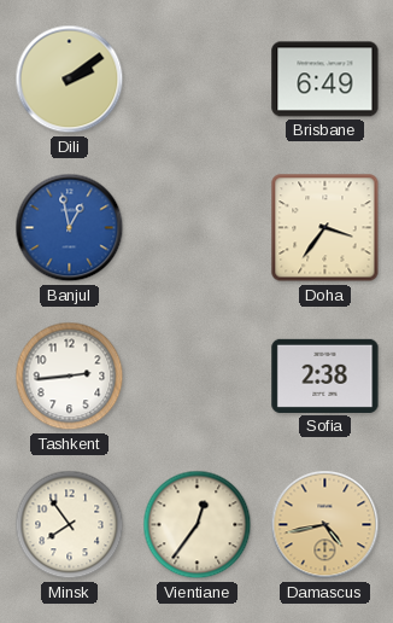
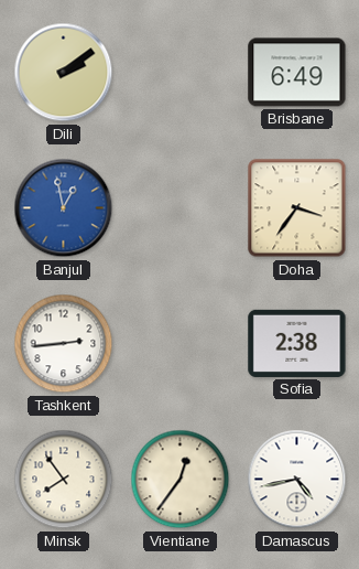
Damascus dial: champagne -> white (297, 480)
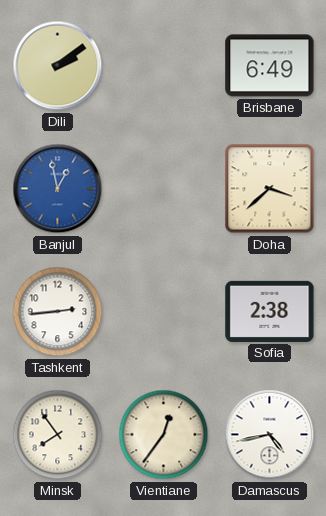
Doha: 3:36 -> 3:38 (270, 189)
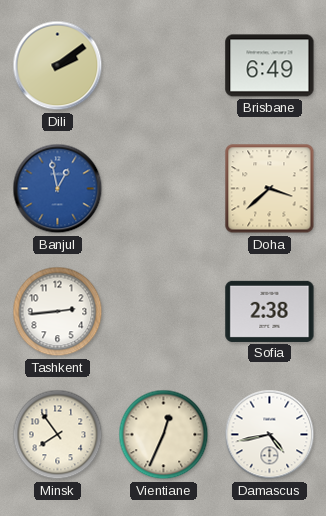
Vientiane: 12:36 -> 12:34 (164, 435)
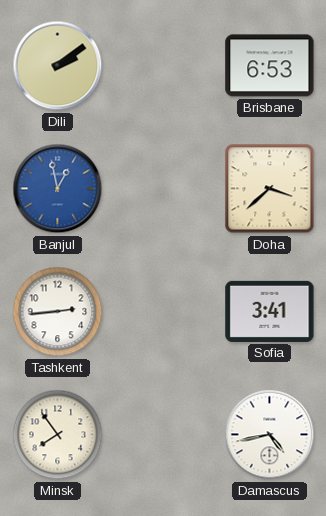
Brisbane: 6:49 -> 6:53 (270, 66)
Sofia: 2:38 -> 3:41 (270, 311)
Vientiane: 12:34 -> none (164, 435)
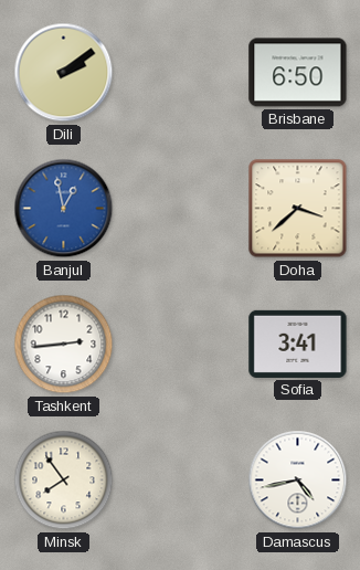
Brisbane: 6:53 -> 6:50 (298, 73)
